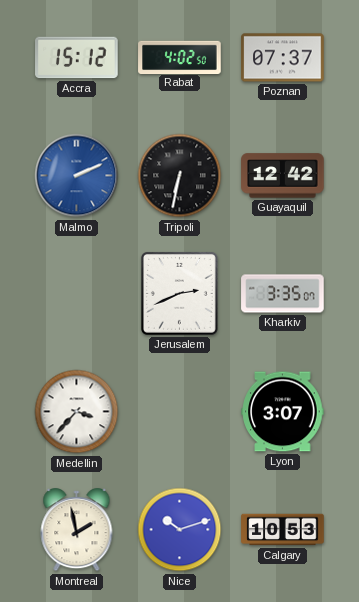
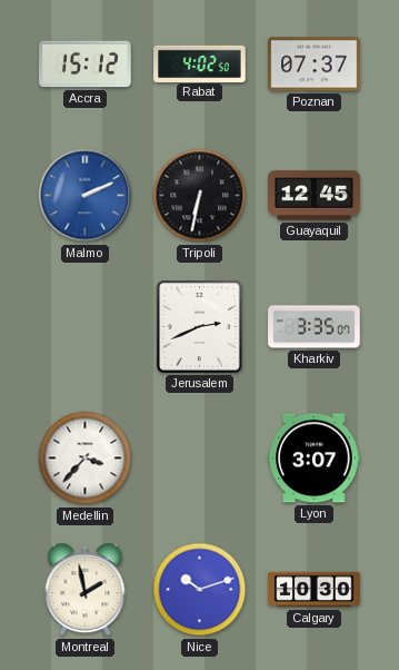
Guayaquil: 12:42 -> 12:45 (315, 196)
Calgary: 10:53 -> 10:30 (315, 590)
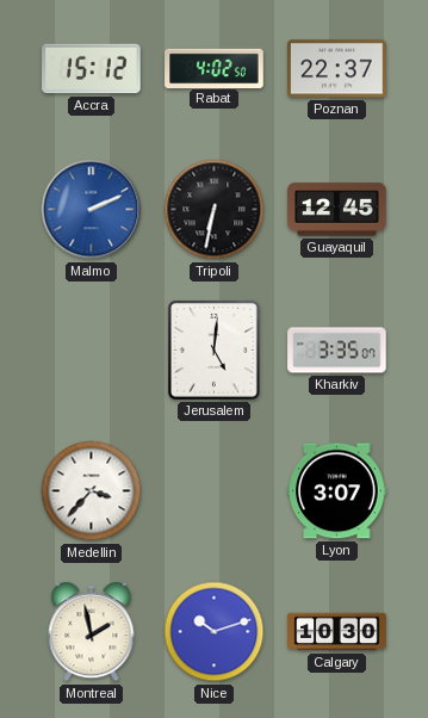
Poznan: 07:37 -> 22:37 (337, 69)
Jerusalem: 2:41 -> 5:01 (213, 349)
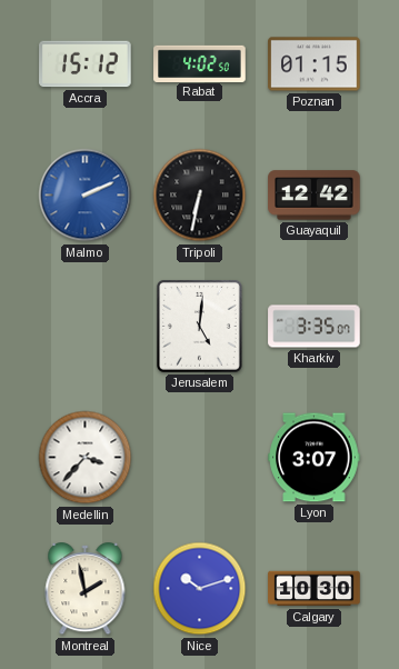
Poznan: 22:37 -> 01:15 (315, 64)
Guayaquil: 12:45 -> 12:42 (315, 196)
